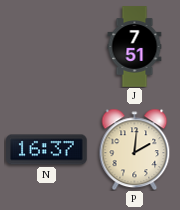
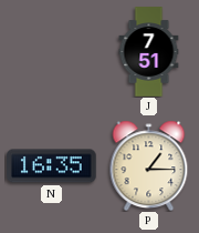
N: 16:37 -> 16:35 (52, 166)
P: 2:01 -> 1:15 (149, 165)
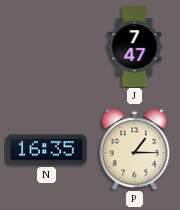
J: 7:51 -> 7:47 (135, 47)
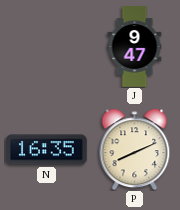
J: 7:47 -> 9:47 (135, 47)
P: 1:15 -> 8:11 (135, 149)
